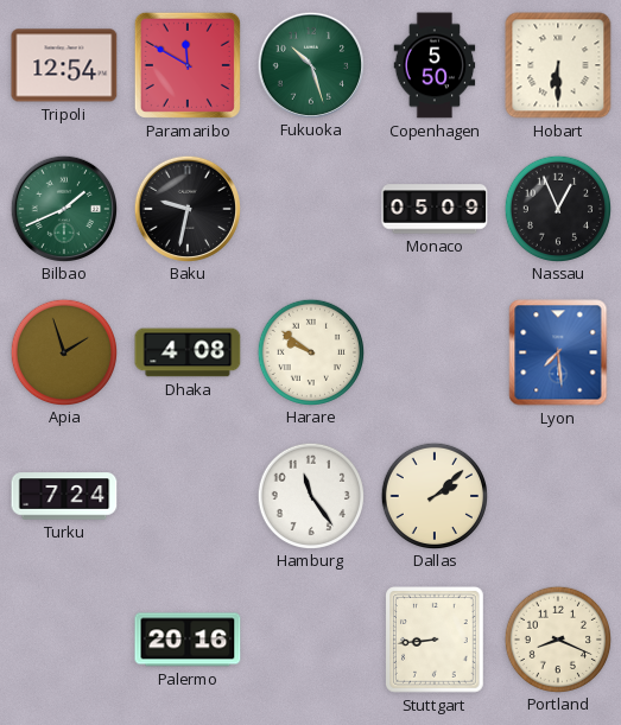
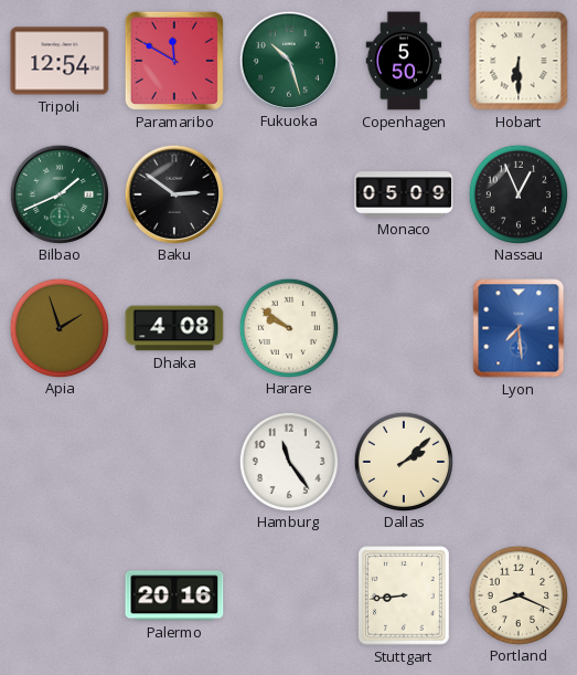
Baku: 9:32 -> 2:51 (173, 193)
Turku: 7:24 -> none (64, 496)
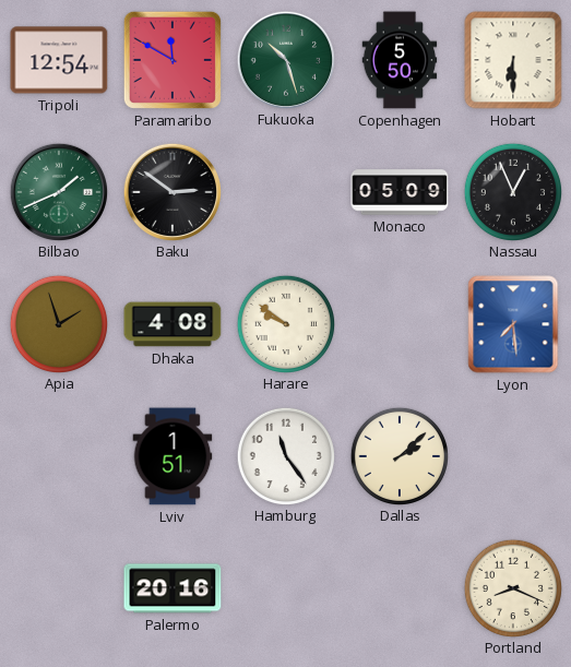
Lviv: none -> 1:51 (173, 456)
Stuttgart: 8:44 -> none (405, 595)
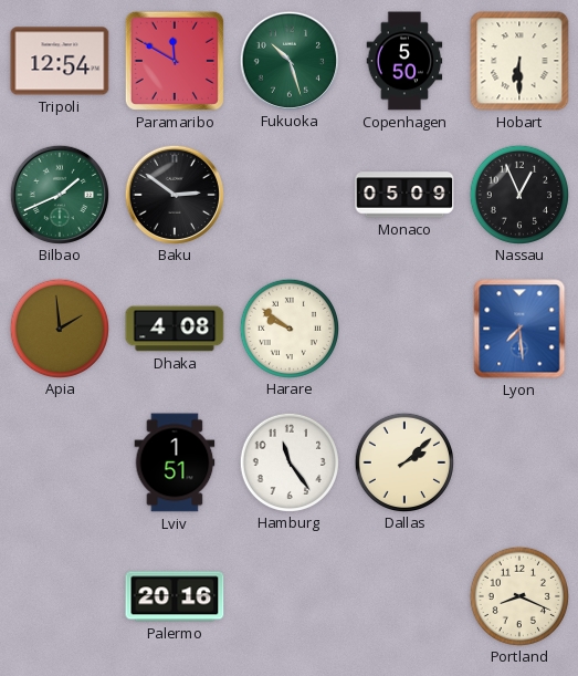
Apia: 1:57 -> 1:59 (59, 327)
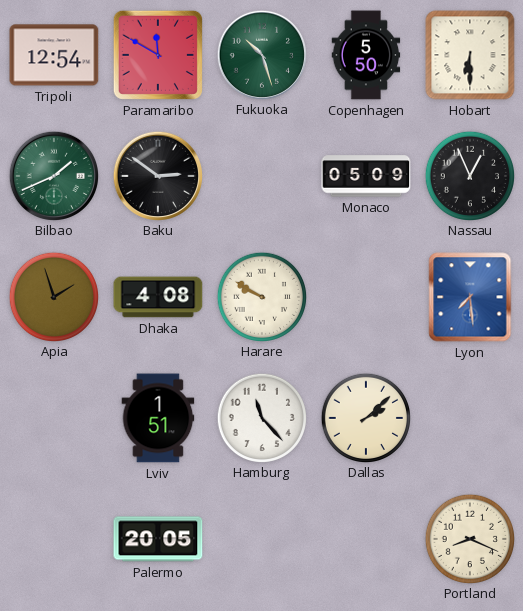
Apia: 1:59 -> 1:57 (53, 296)
Harare: 9:51 -> 9:50 (261, 296)
Hamburg: 11:24 -> 11:23 (261, 417)
Palermo: 20:16 -> 20:05 (158, 539)
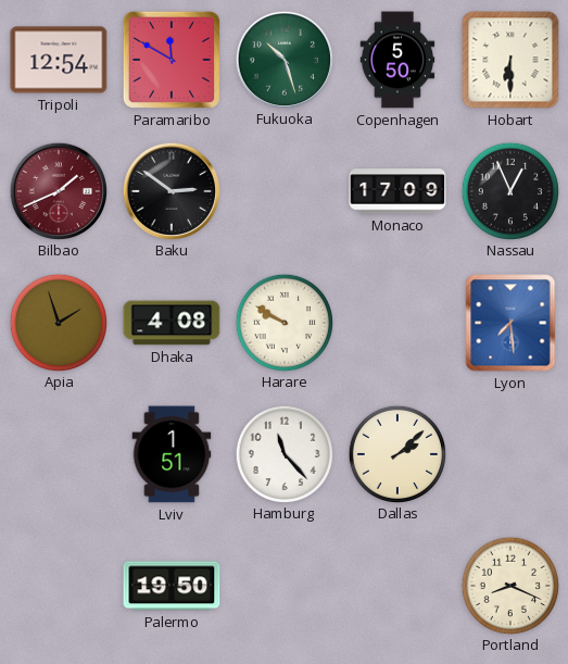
Bilbao dial: green -> burgundy (58, 190)
Monaco: 05:09 -> 17:09 (397, 191)
Palermo: 20:05 -> 19:50 (172, 586)
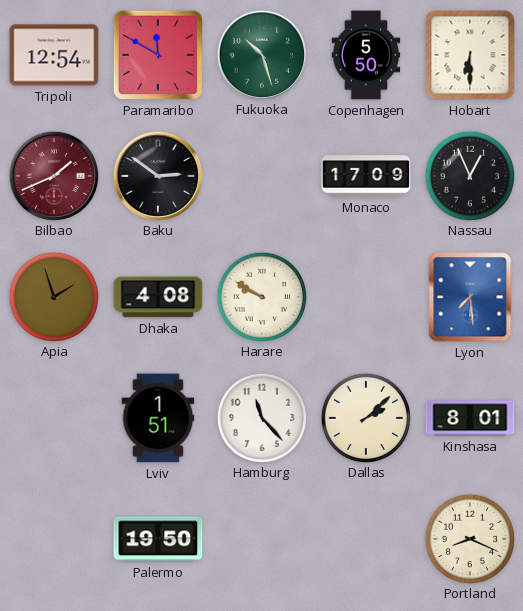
Kinshasa: none -> 8:01 (470, 418)
